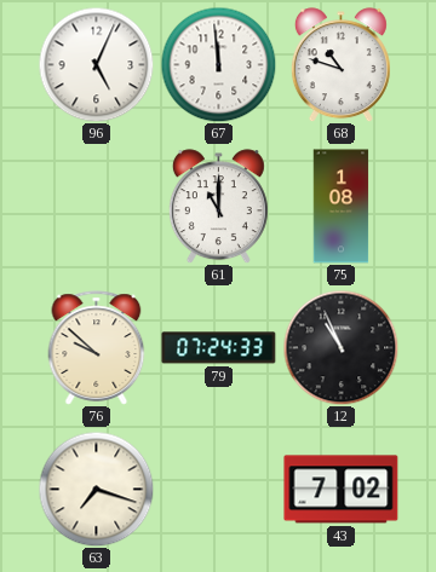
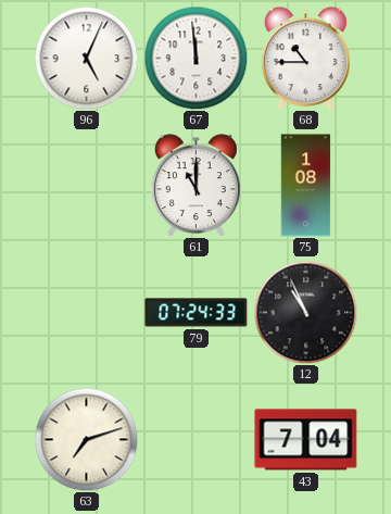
68: 10:48 -> 10:45 (305, 59)
76: 9:52 -> none (97, 348)
63: 7:18 -> 7:12 (86, 439)
43: 7:02 -> 7:04 (306, 440)
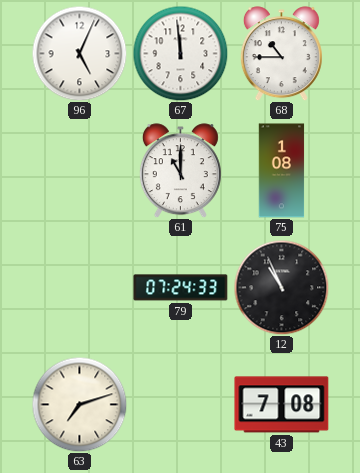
43: 7:04 -> 7:08 (282, 405)
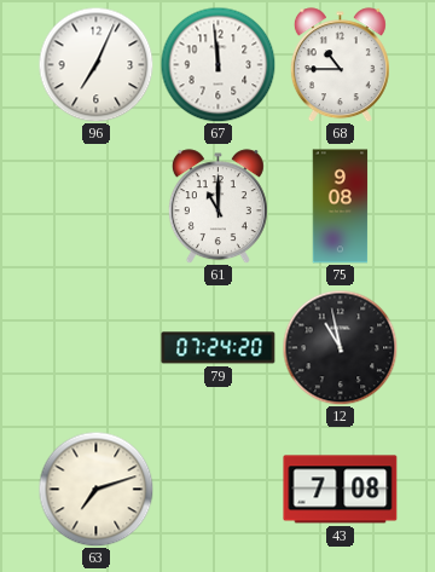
96: 5:04 -> 7:04 (95, 64)
75: 1:08 -> 9:08 (341, 207)
79: 07:24:33 -> 07:24:20 (219, 348)
12: 10:56 -> 10:58 (340, 347)
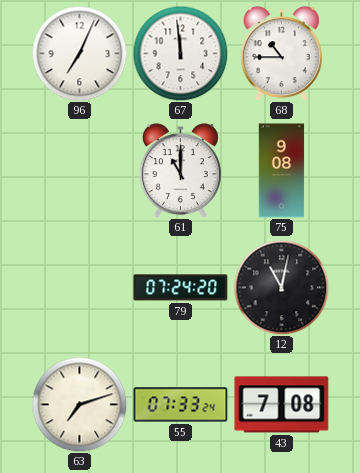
12: 10:58 -> 11:02 (281, 287)
55: none -> 07:33 (181, 405)
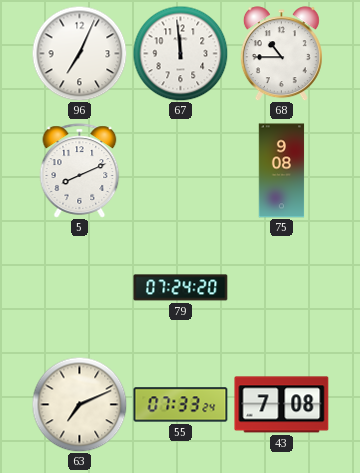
5: none -> 8:11 (80, 171)
61: 11:00 -> none (180, 171)
12: 11:02 -> none (281, 287)
63: 7:12 -> 7:11 (79, 404)
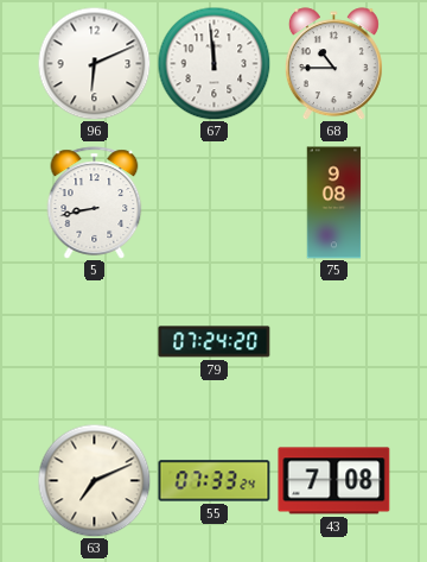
96: 7:04 -> 6:11 (94, 63)
5: 8:11 -> 8:43 (95, 203)
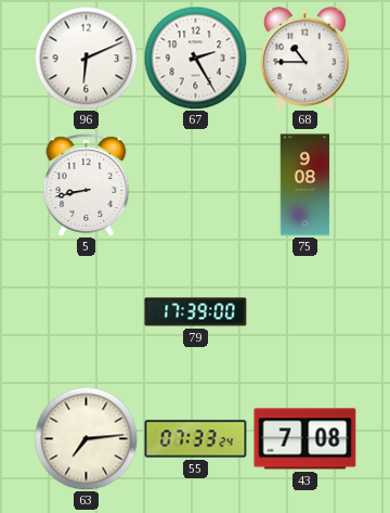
67: 11:59 -> 2:25 (195, 57)
79: 07:24 -> 17:39 (196, 312)
63: 7:11 -> 7:14 (86, 438)
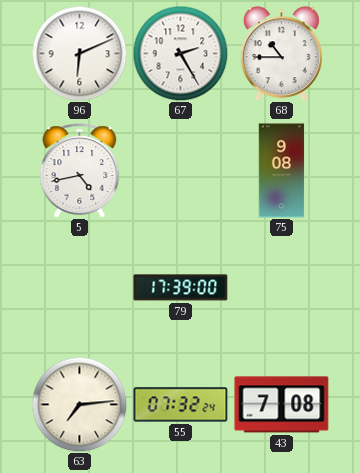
5: 8:43 -> 4:43 (80, 171)
55: 07:33 -> 07:32 (181, 405)
